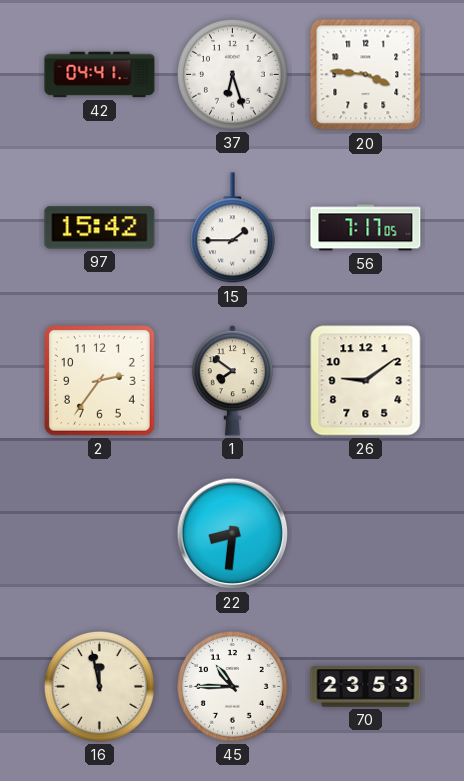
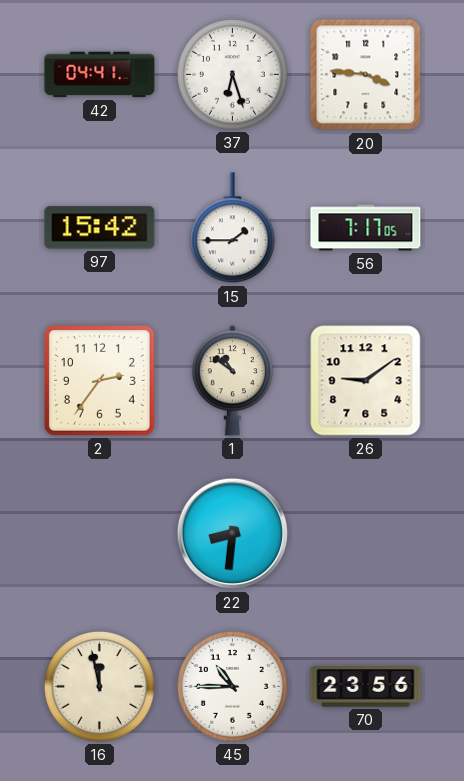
1: 7:51 -> 10:51 (232, 381)
70: 23:53 -> 23:56 (366, 687)
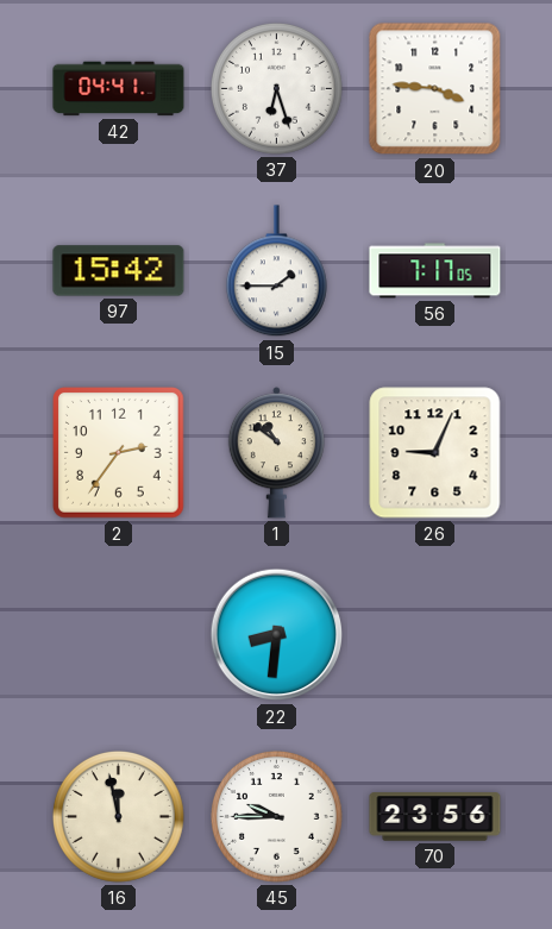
26: 9:09 -> 9:04 (435, 453)
45: 10:45 -> 9:45 (276, 816)
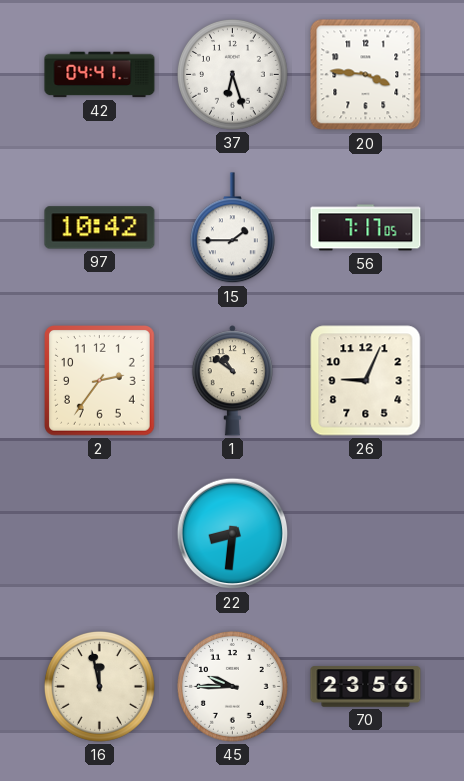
97: 15:42 -> 10:42 (100, 228)
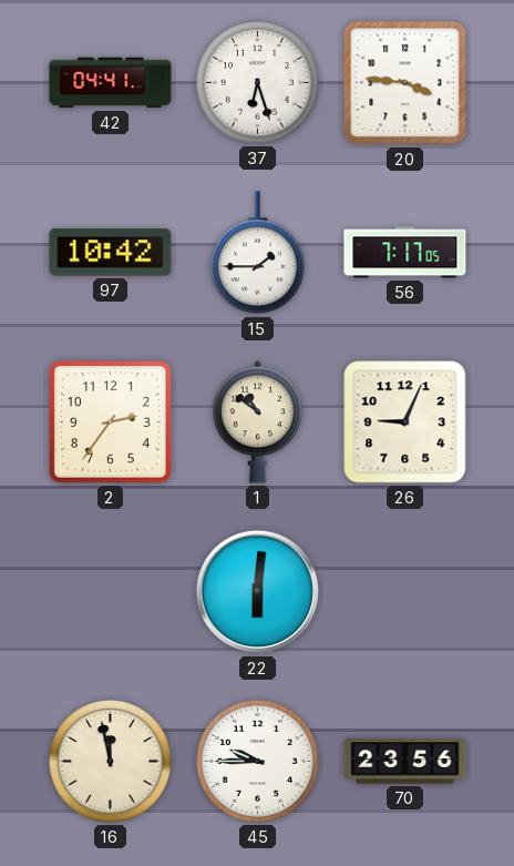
22: 8:31 -> 6:01 (258, 592)
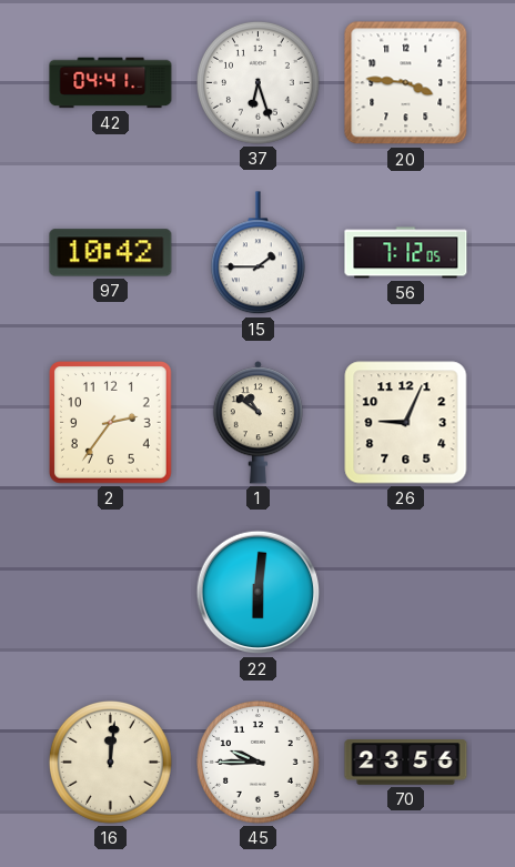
56: 7:17 -> 7:12 (406, 253)
16: 11:58 -> 12:01 (110, 762)
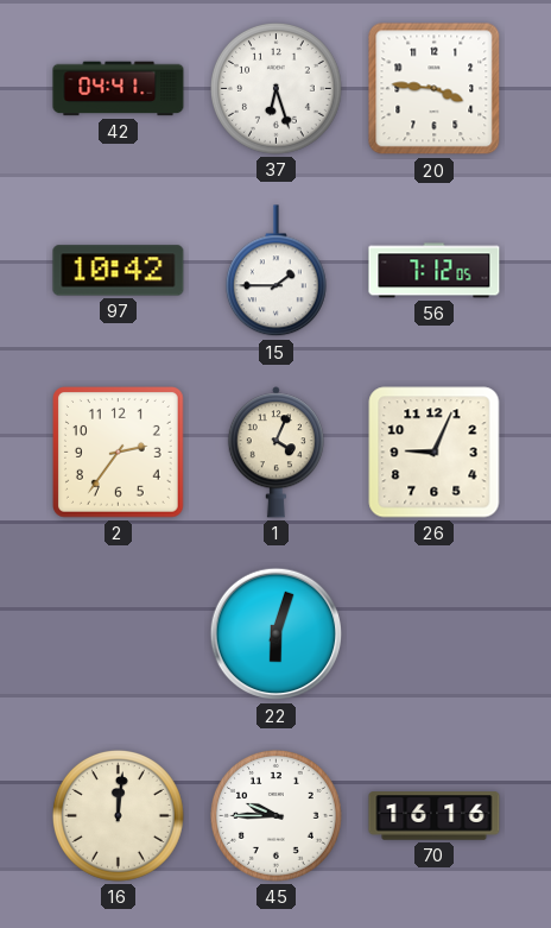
1: 10:51 -> 4:04 (275, 453)
22: 6:01 -> 6:03 (277, 635)
70: 23:56 -> 16:16 (435, 816)
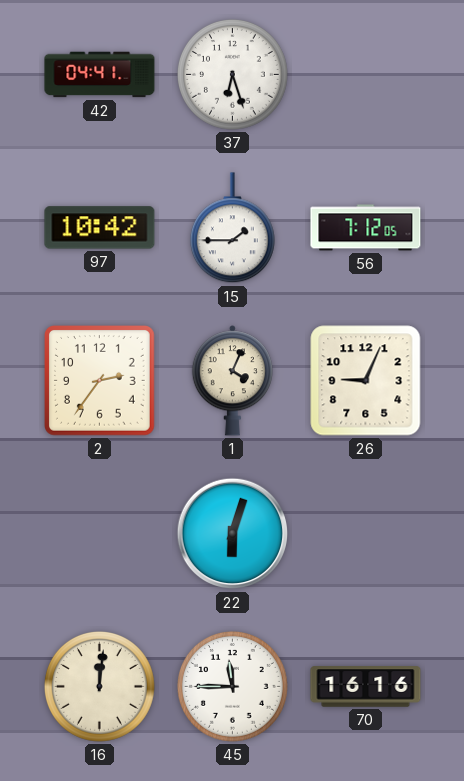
20: 3:46 -> none (435, 89)
45: 9:45 -> 11:45 (232, 686)
